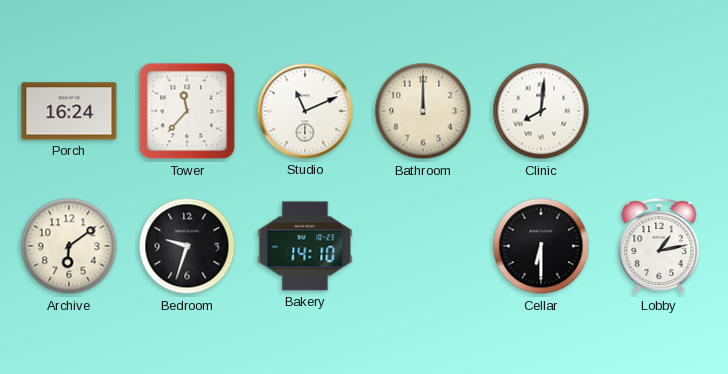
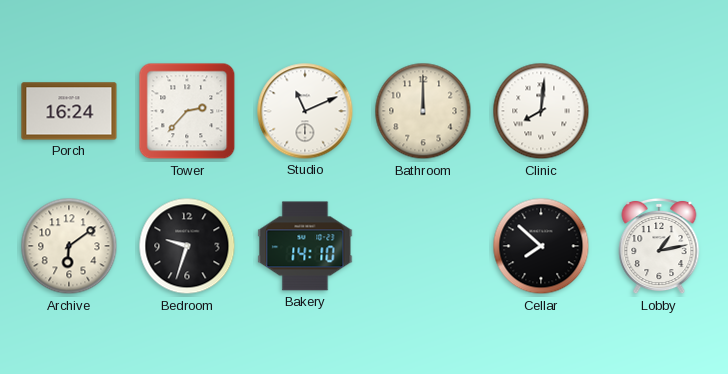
Tower: 11:37 -> 2:37 (187, 111)
Cellar: 6:30 -> 7:52 (541, 246)
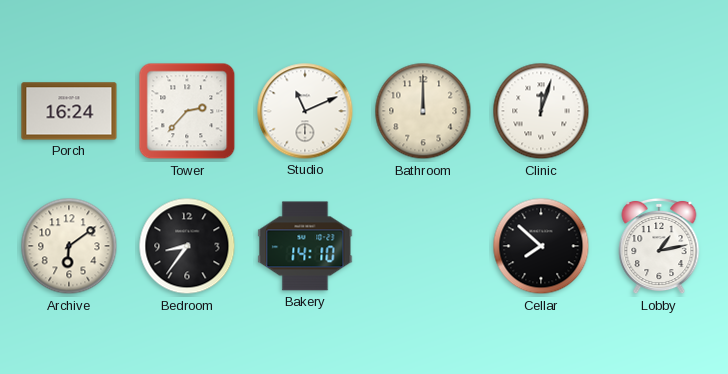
Clinic: 8:01 -> 12:03 (541, 111)
Bedroom: 9:33 -> 8:36 (187, 246)
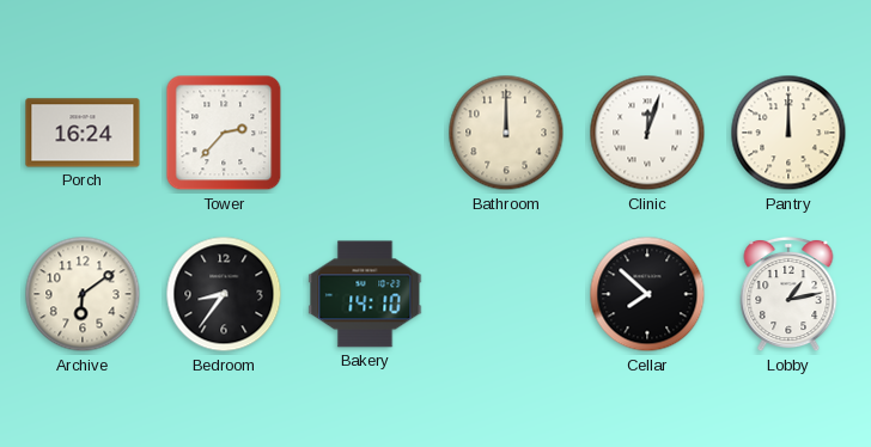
Studio: 11:11 -> none (305, 111)
Pantry: none -> 12:00 (788, 133)
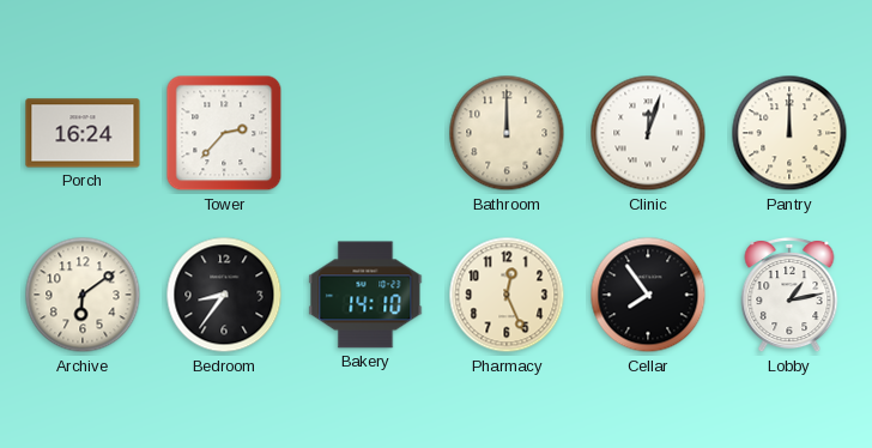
Pharmacy: none -> 12:26 (507, 295)
Cellar: 7:52 -> 7:54 (648, 295)
